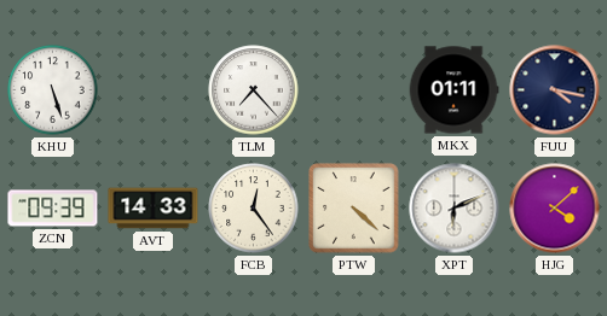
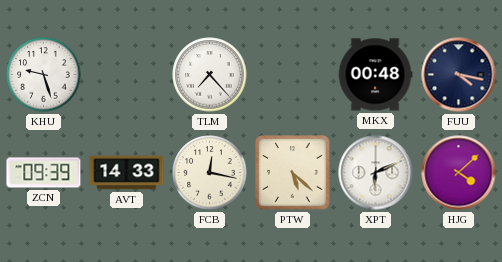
KHU: 5:27 -> 9:27 (44, 75)
MKX: 01:11 -> 00:48 (375, 75)
FCB: 12:24 -> 12:17 (210, 173)
PTW: 4:22 -> 5:22 (293, 173)
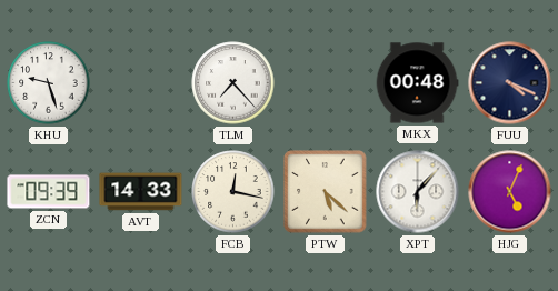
FUU: 4:17 -> 4:19 (510, 83)
XPT: 6:11 -> 6:07 (418, 192)
HJG: 4:08 -> 5:04 (510, 192)
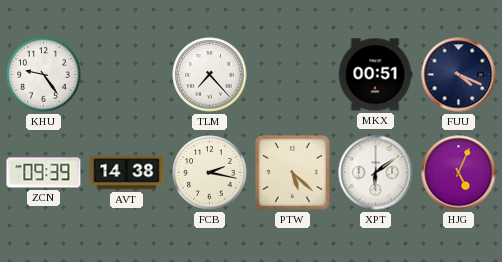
KHU: 9:27 -> 9:24 (44, 75)
MKX: 00:48 -> 00:51 (375, 75)
AVT: 14:33 -> 14:38 (127, 173)
FCB: 12:17 -> 2:17 (210, 173)
XPT: 6:07 -> 6:09 (376, 173)
